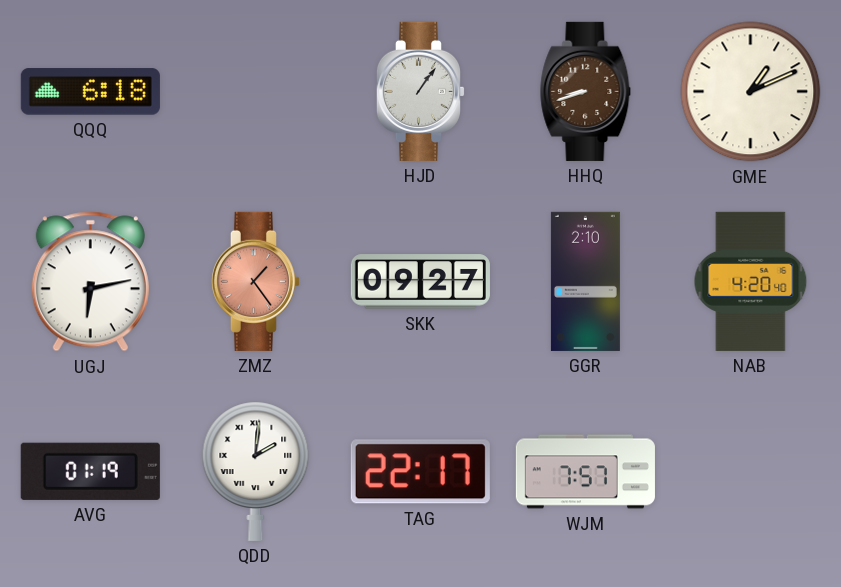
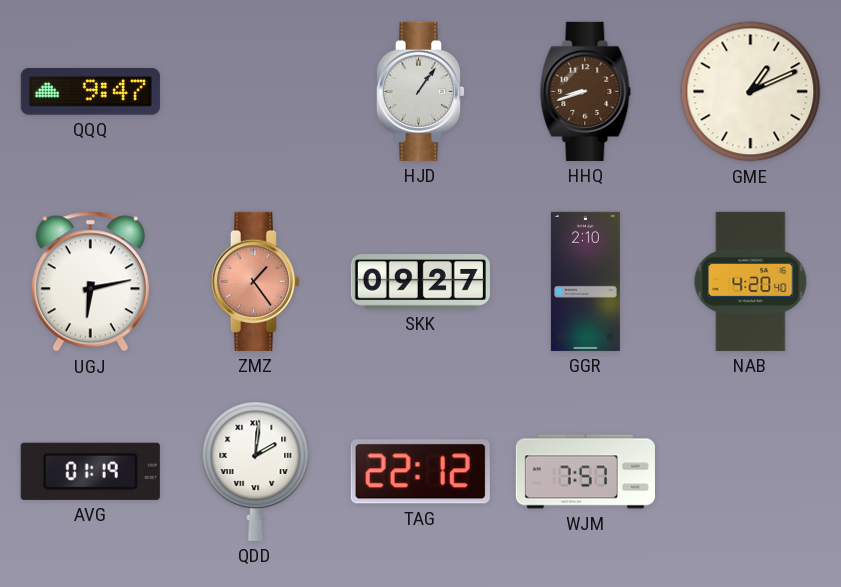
QQQ: 6:18 -> 9:47 (90, 92)
TAG: 22:17 -> 22:12 (420, 472)
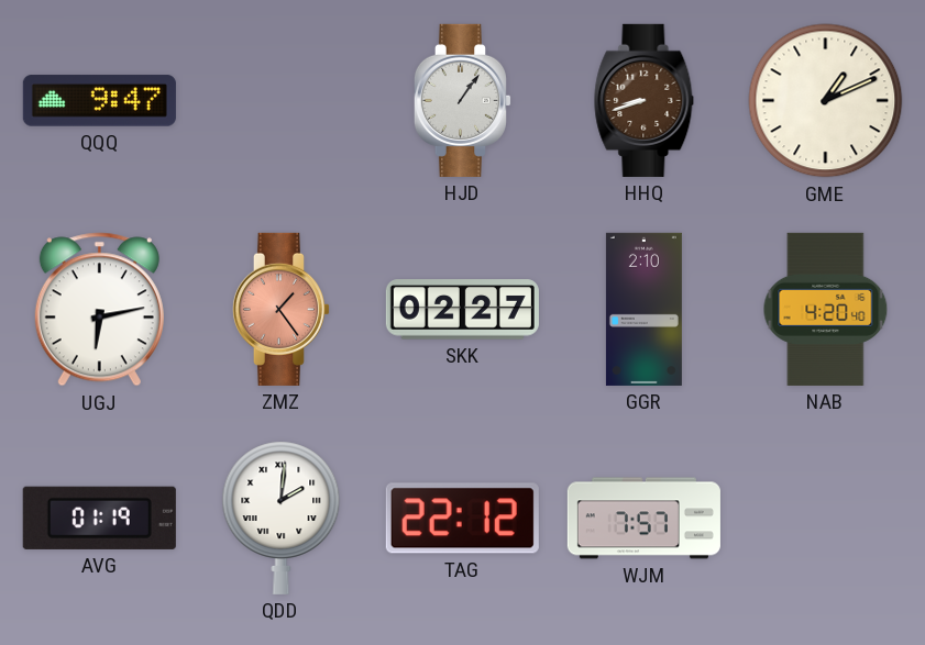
SKK: 09:27 -> 02:27 (462, 310)
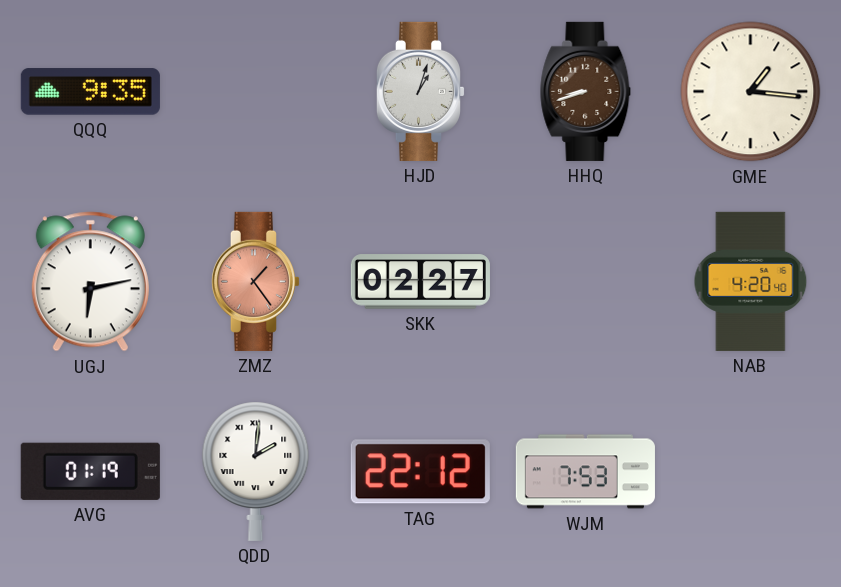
QQQ: 9:47 -> 9:35 (90, 92)
HJD: 1:06 -> 1:03 (420, 91)
GME: 1:11 -> 1:16 (751, 92)
GGR: 2:10 -> none (643, 309)
WJM: 7:57 -> 7:53 (585, 472)
